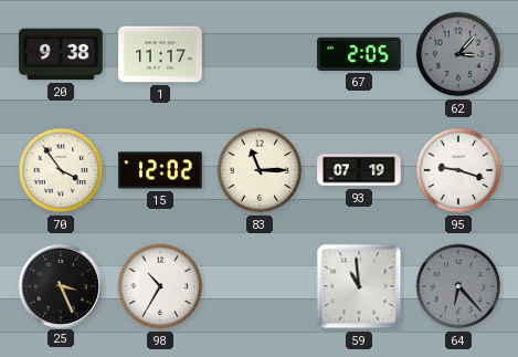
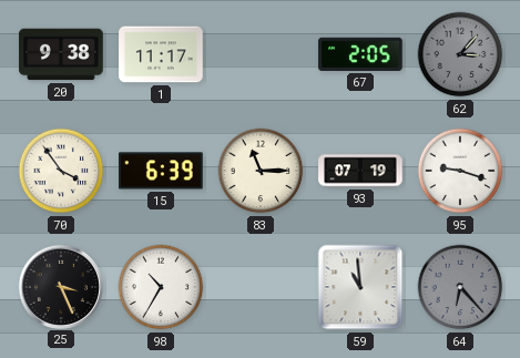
15: 12:02 -> 6:39 (161, 171)
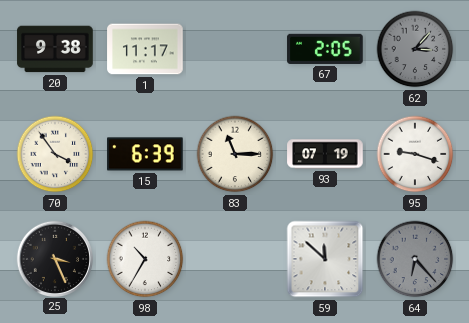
59: 10:59 -> 11:52 (325, 259)
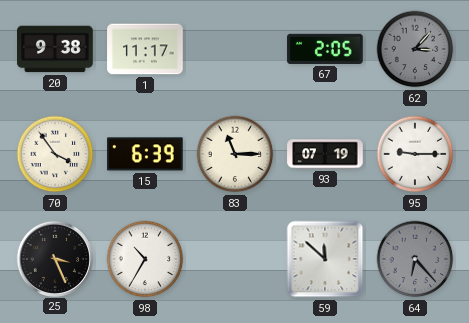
95: 9:18 -> 9:15 (415, 154)
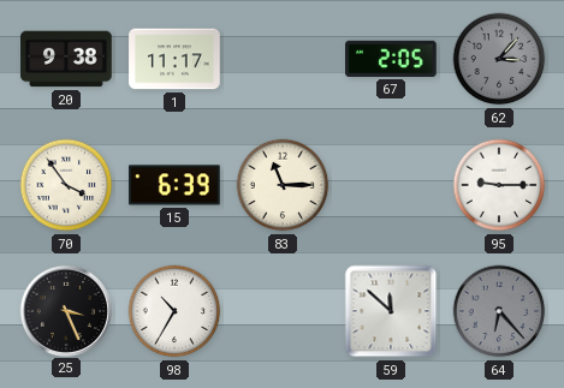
93: 07:19 -> none (325, 154)
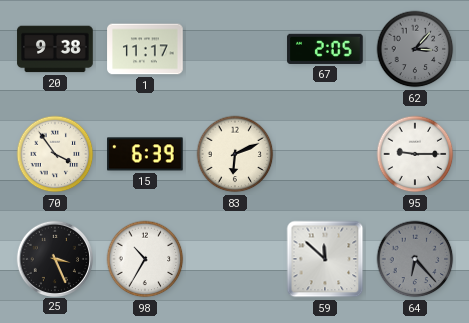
83: 11:15 -> 6:11 (235, 154)
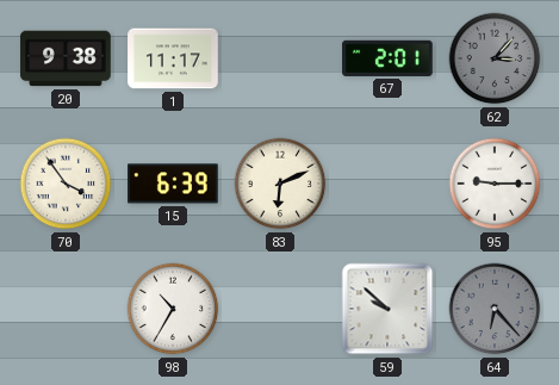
67: 2:05 -> 2:01 (387, 58)
25: 3:26 -> none (54, 258)
59: 11:52 -> 9:52 (387, 309)
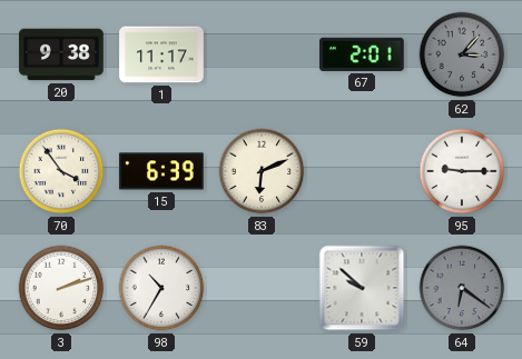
3: none -> 2:12 (61, 288)
64: 6:23 -> 6:21 (462, 288)
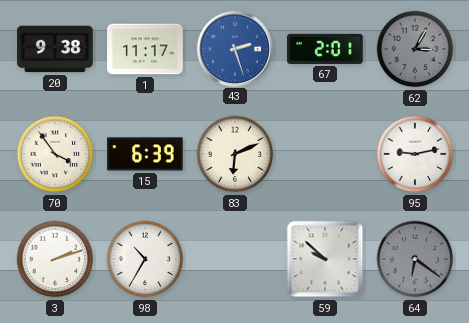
43: none -> 2:27 (234, 48)
62: 3:07 -> 3:05 (415, 49)
95: 9:15 -> 9:13 (415, 154)
